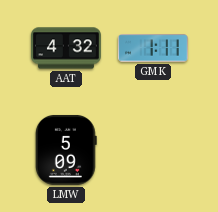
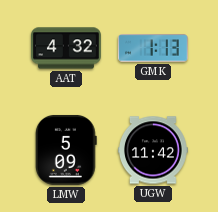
GMK: 1:11 -> 1:13 (154, 48)
UGW: none -> 11:42 (154, 150)
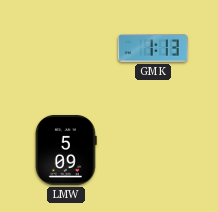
AAT: 4:32 -> none (67, 48)
UGW: 11:42 -> none (154, 150)
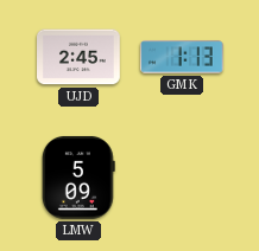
UJD: none -> 2:45 (80, 57)
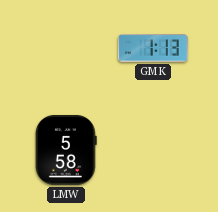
UJD: 2:45 -> none (80, 57)
LMW: 5:09 -> 5:58 (66, 150)
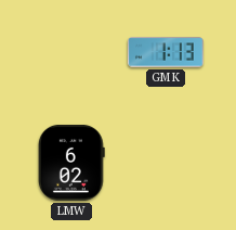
LMW: 5:58 -> 6:02 (71, 163)
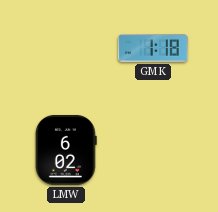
GMK: 1:13 -> 1:18 (154, 48)
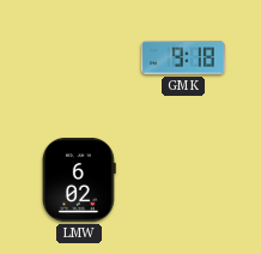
GMK: 1:18 -> 9:18 (184, 58)
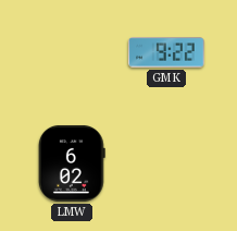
GMK: 9:18 -> 9:22 (167, 52)
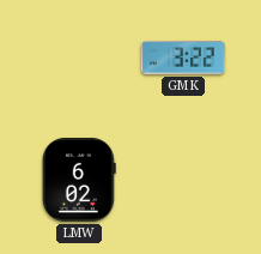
GMK: 9:22 -> 3:22 (184, 58)
